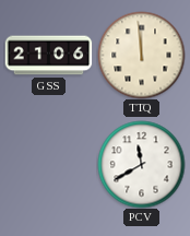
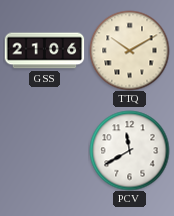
TTQ: 11:59 -> 10:10 (129, 50)
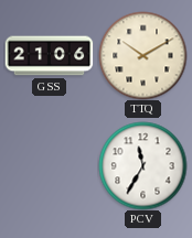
PCV: 11:40 -> 11:35 (142, 165)
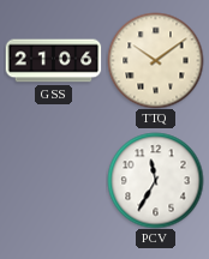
TTQ: 10:10 -> 10:09 (155, 60)
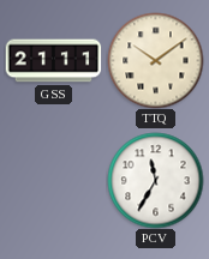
GSS: 21:06 -> 21:11 (53, 61)
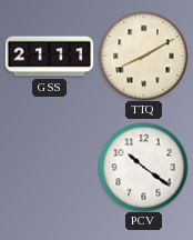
TTQ: 10:09 -> 8:10 (143, 56)
PCV: 11:35 -> 10:21 (143, 167)
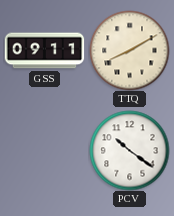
GSS: 21:11 -> 09:11 (44, 51)
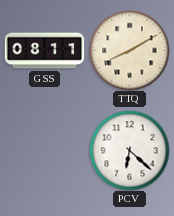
GSS: 09:11 -> 08:11 (44, 51)
PCV: 10:21 -> 6:22 (129, 150)
